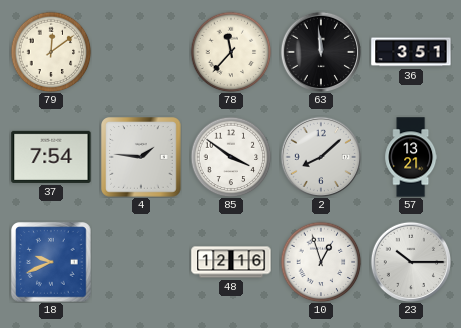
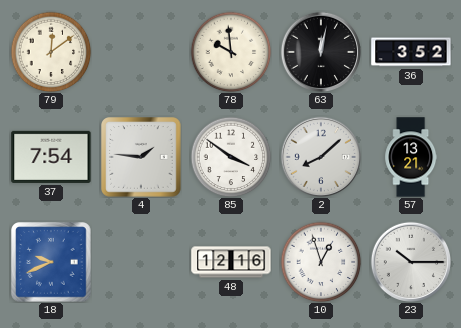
78: 11:37 -> 9:59 (231, 52)
63: 11:59 -> 12:02 (320, 51)
36: 3:51 -> 3:52 (411, 52)
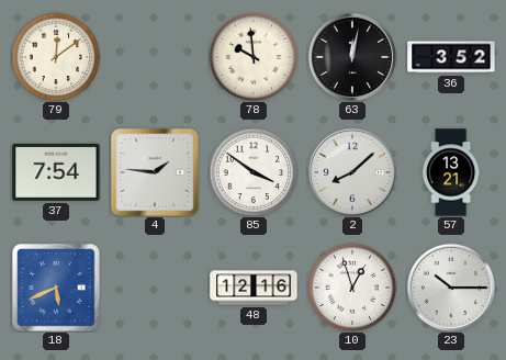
18: 9:41 -> 5:41 (56, 288)
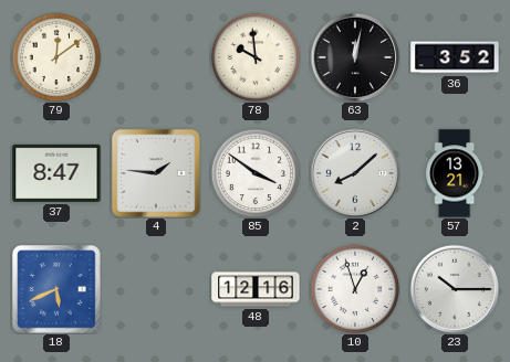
37: 7:54 -> 8:47 (56, 173)
